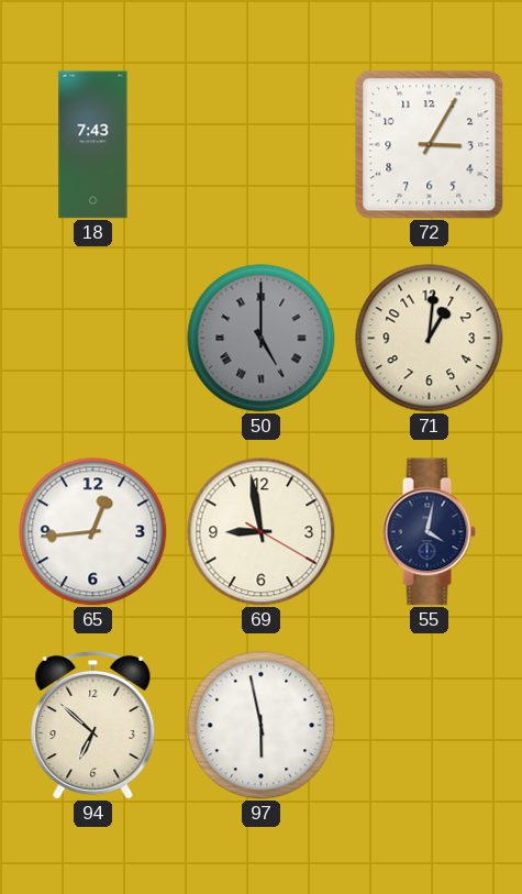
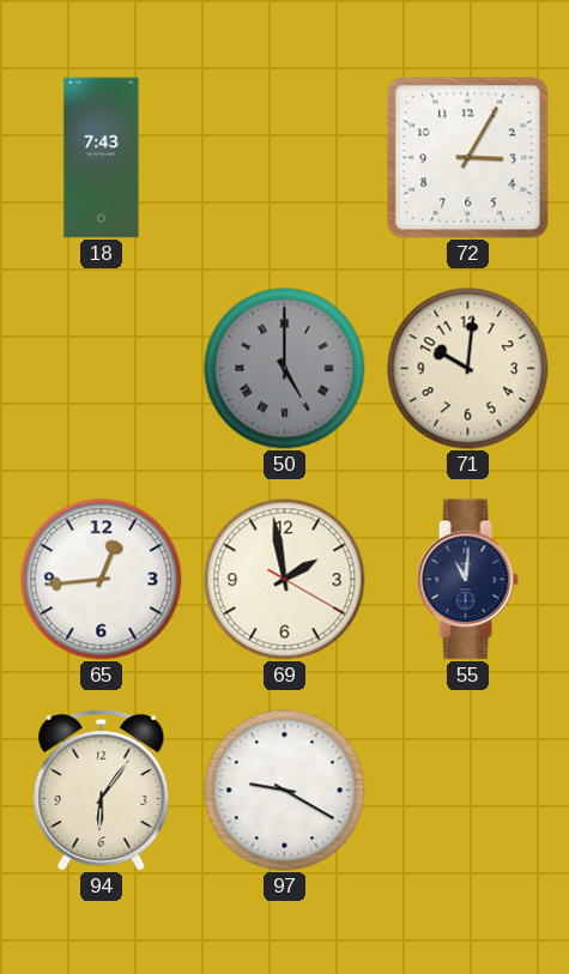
71: 1:01 -> 10:01 (468, 369)
69: 8:58 -> 1:58 (285, 580)
55: 4:02 -> 11:01 (467, 580)
94: 6:52 -> 6:06 (102, 790)
97: 5:58 -> 9:20 (285, 791)
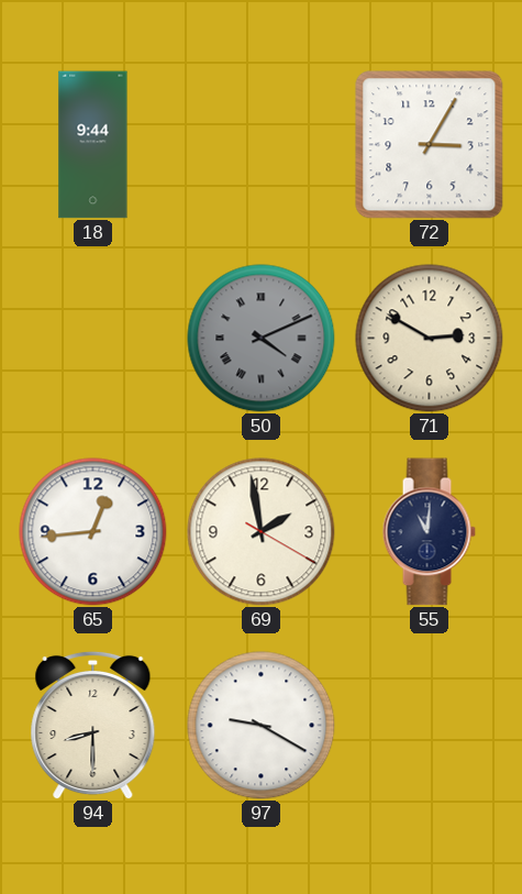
18: 7:43 -> 9:44 (93, 145)
50: 5:00 -> 4:11 (262, 339)
71: 10:01 -> 2:50 (430, 339)
94: 6:06 -> 8:30 (93, 725)
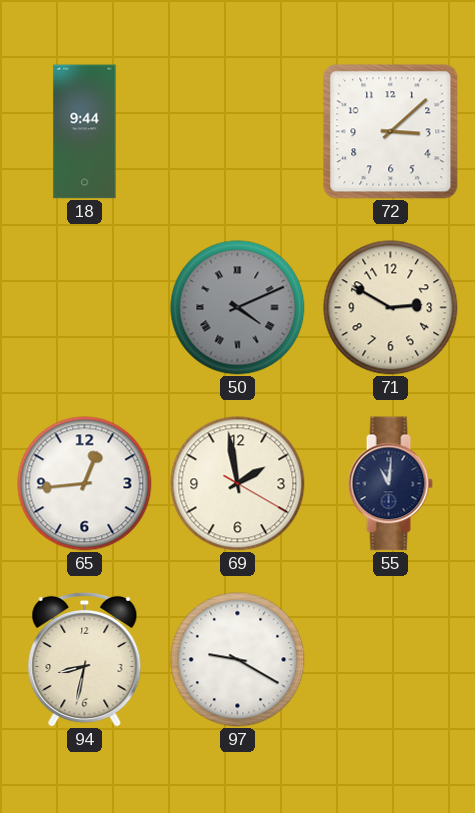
72: 3:05 -> 3:08 (391, 132)
94: 8:30 -> 8:32 (85, 659)
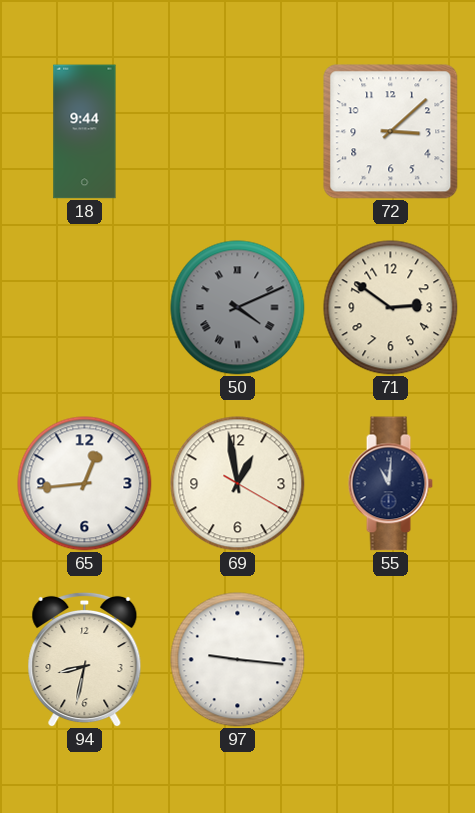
71: 2:50 -> 2:51 (391, 308)
69: 1:58 -> 12:58 (238, 484)
97: 9:20 -> 9:16 (238, 660)
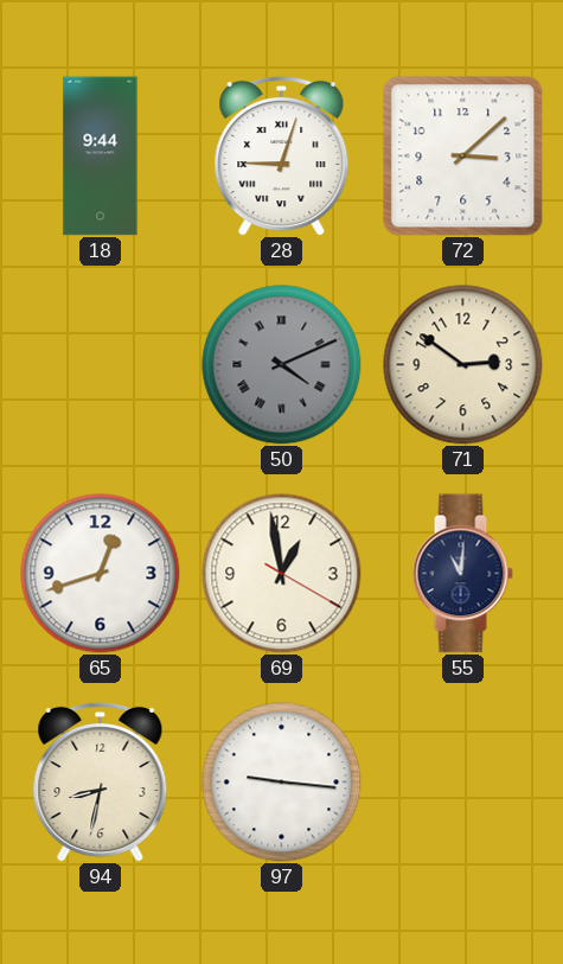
28: none -> 9:03 (282, 155)
65: 12:44 -> 12:42 (101, 574)
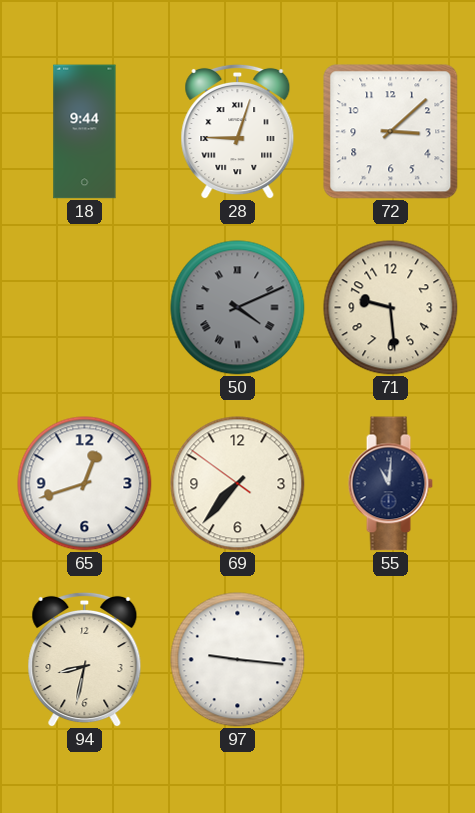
71: 2:51 -> 9:29 (391, 308)
69: 12:58 -> 7:36 (238, 484)
